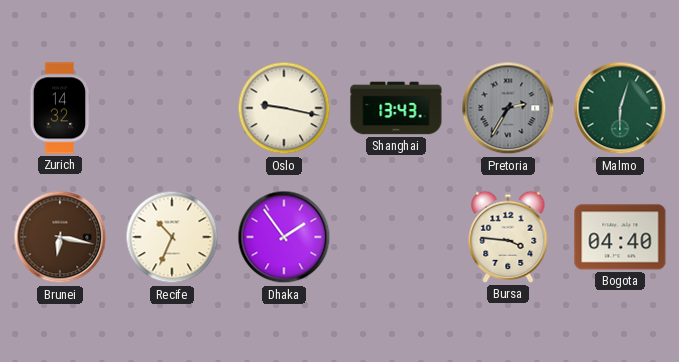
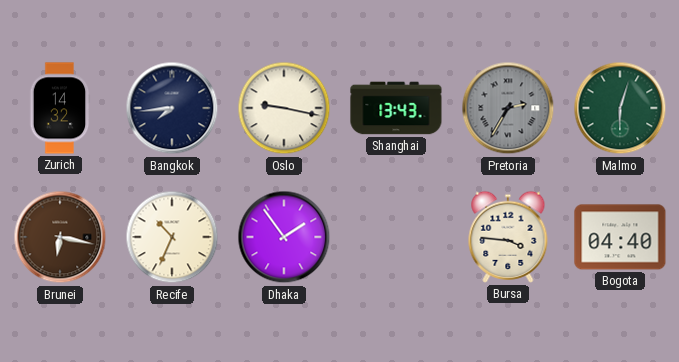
Bangkok: none -> 7:44 (172, 108)
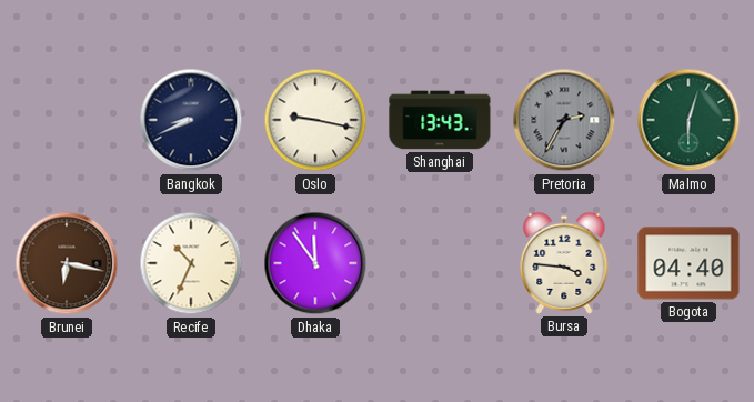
Zurich: 14:32 -> none (60, 108)
Bangkok: 7:44 -> 8:41 (191, 120)
Dhaka: 1:54 -> 11:54 (315, 263)
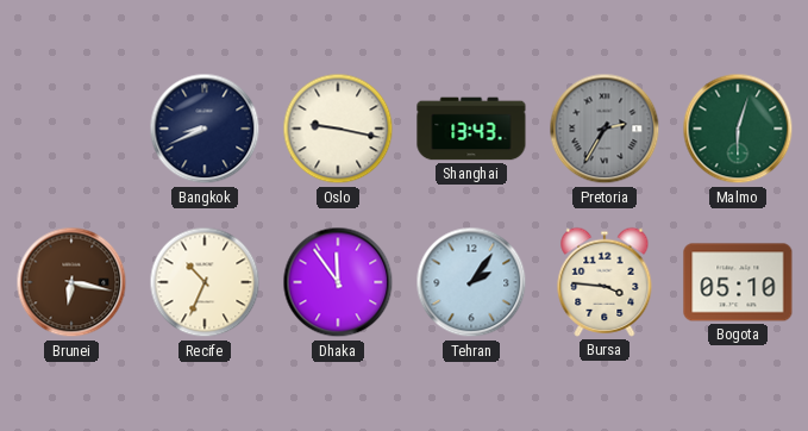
Tehran: none -> 2:06 (471, 282)
Bogota: 04:40 -> 05:10 (738, 282)
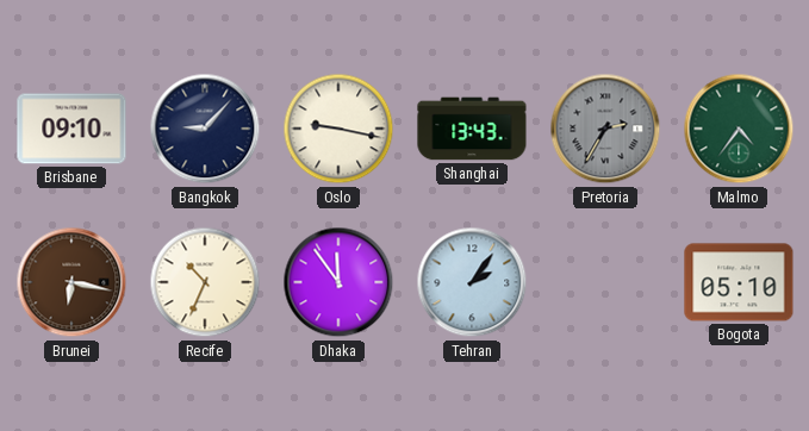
Brisbane: none -> 09:10 (71, 129)
Bangkok: 8:41 -> 9:07 (205, 129)
Malmo: 6:03 -> 4:36 (739, 129)
Bursa: 3:46 -> none (605, 282)
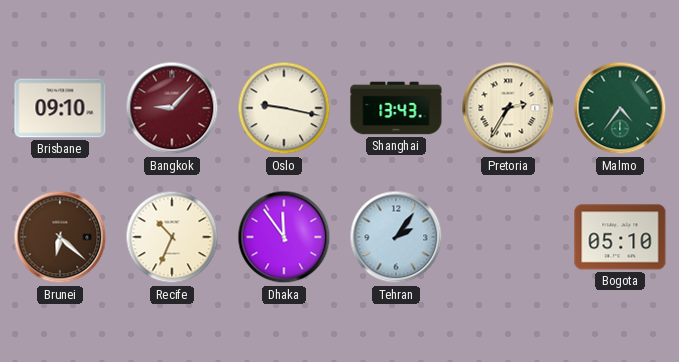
Bangkok dial: navy -> burgundy (172, 108)
Pretoria dial: grey -> cream (508, 108)
Brunei: 6:17 -> 6:22 (60, 237)
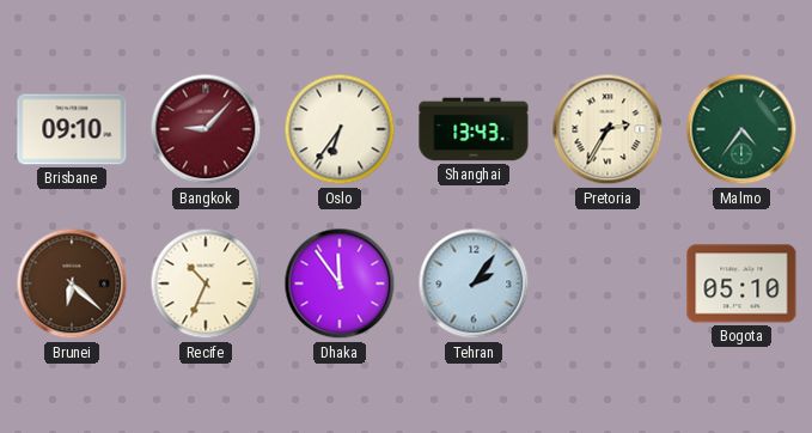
Oslo: 9:17 -> 6:36 (340, 129)
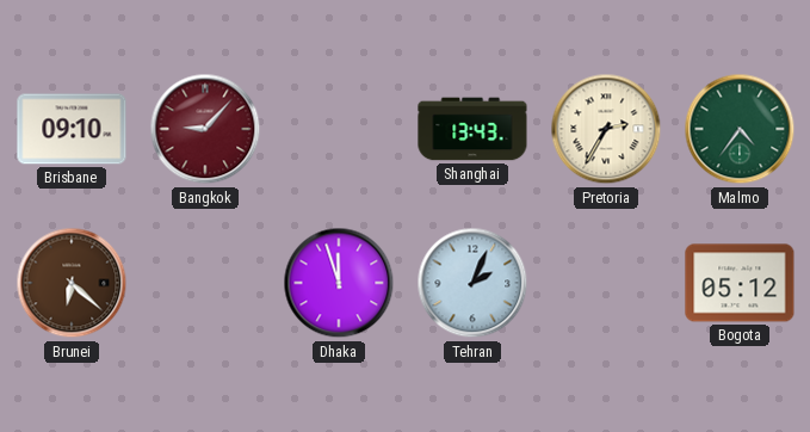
Oslo: 6:36 -> none (340, 129)
Recife: 10:34 -> none (206, 283)
Dhaka: 11:54 -> 11:57 (339, 283)
Tehran: 2:06 -> 2:04 (472, 283)
Bogota: 05:10 -> 05:12 (740, 283)
